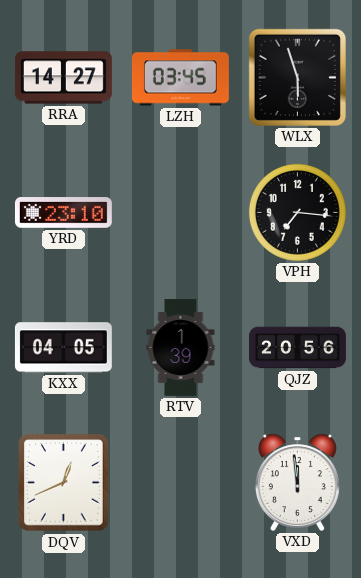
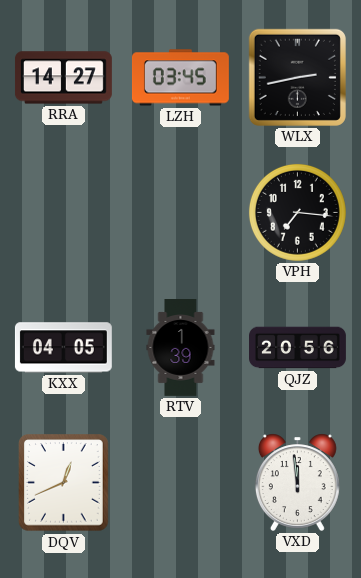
WLX: 5:57 -> 2:43 (297, 77)
YRD: 23:10 -> none (63, 213)
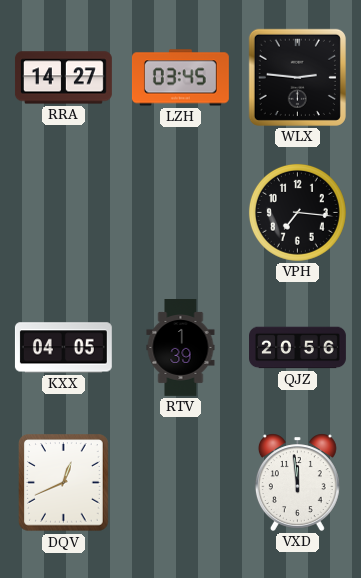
WLX: 2:43 -> 2:46 (297, 77)
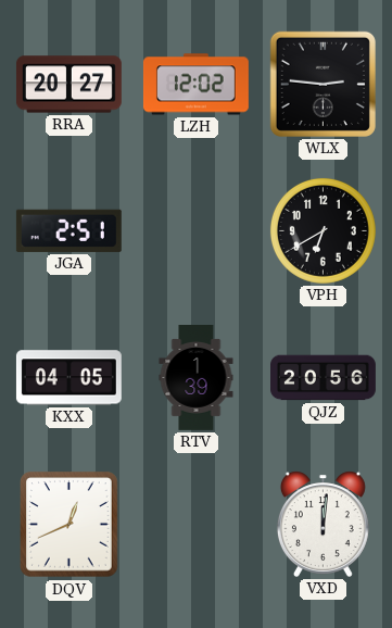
RRA: 14:27 -> 20:27 (68, 85)
LZH: 03:45 -> 12:02 (195, 85)
JGA: none -> 2:51 (68, 230)
VPH: 7:16 -> 6:40 (323, 230)
VXD: 11:59 -> 12:01 (323, 524)
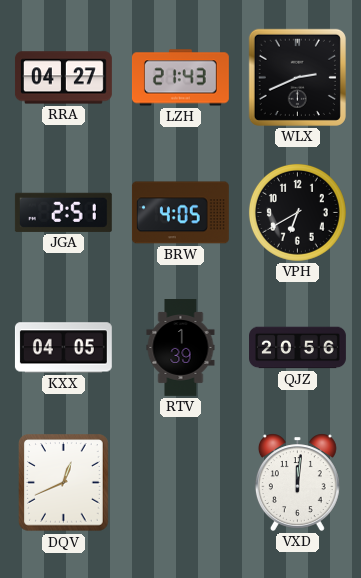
RRA: 20:27 -> 04:27 (63, 78)
LZH: 12:02 -> 21:43 (180, 78)
WLX: 2:46 -> 2:41 (297, 77)
BRW: none -> 4:05 (180, 213)
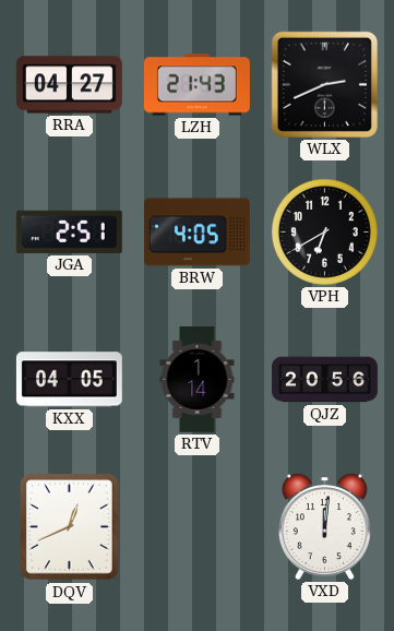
RTV: 1:39 -> 1:14 (198, 380)
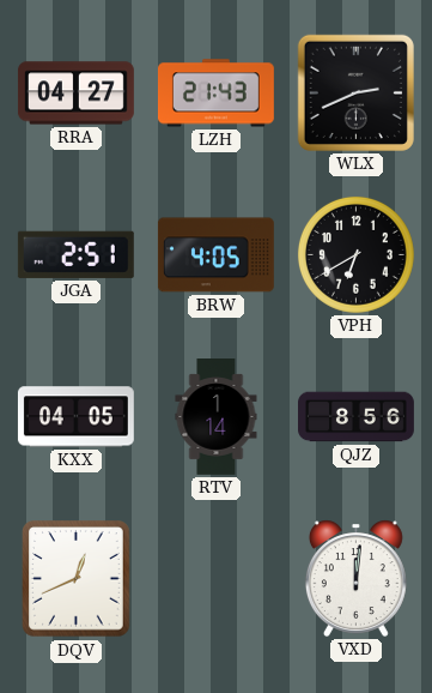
QJZ: 20:56 -> 8:56 (357, 417)
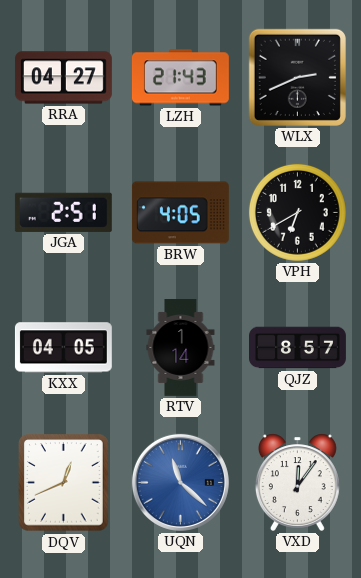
QJZ: 8:56 -> 8:57 (298, 348)
UQN: none -> 11:22 (180, 482)
VXD: 12:01 -> 12:06 (297, 482)
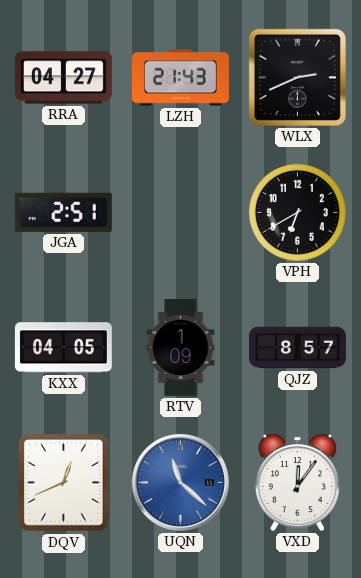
BRW: 4:05 -> none (180, 213)
RTV: 1:14 -> 1:09 (181, 348)
